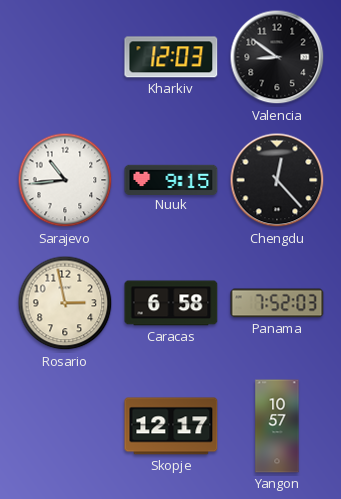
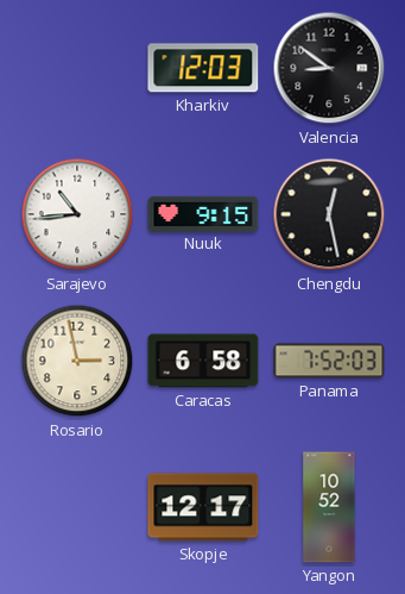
Chengdu: 12:23 -> 12:28 (329, 214)
Yangon: 10:57 -> 10:52 (329, 507)
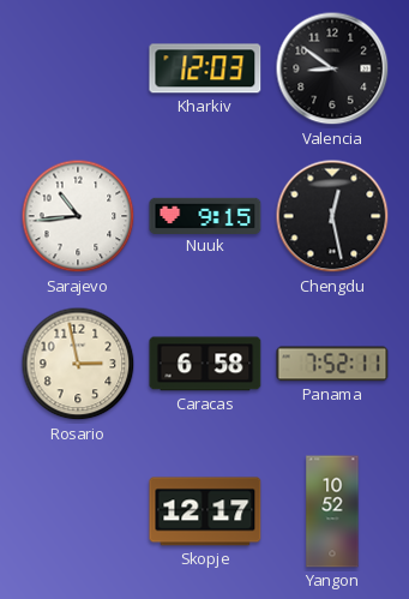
Panama: 7:52:03 -> 7:52:11 (332, 364)
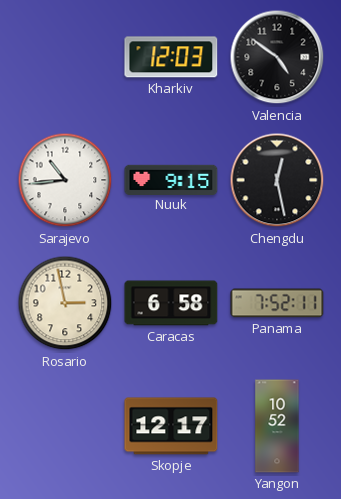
Valencia: 8:51 -> 4:51 (277, 57)
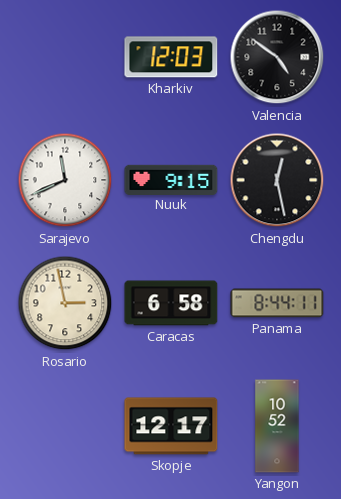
Sarajevo: 10:44 -> 11:41 (65, 180)
Panama: 7:52 -> 8:44 (277, 303)
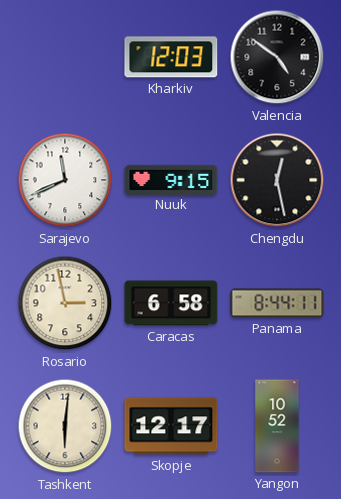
Tashkent: none -> 6:01 (65, 426)
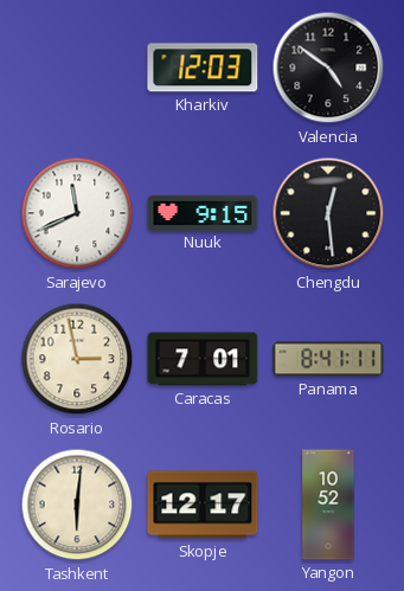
Chengdu: 12:28 -> 12:29 (328, 213)
Caracas: 6:58 -> 7:01 (203, 359)
Panama: 8:44 -> 8:41 (328, 359)
